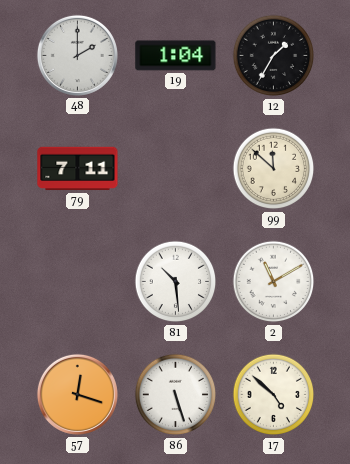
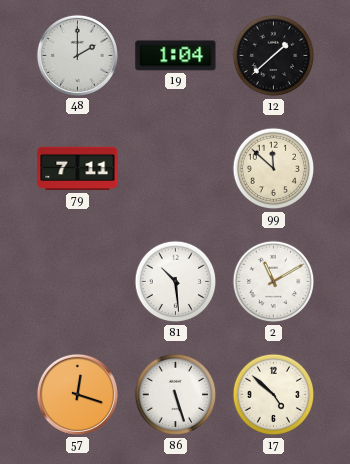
12: 1:35 -> 1:38 (274, 56)
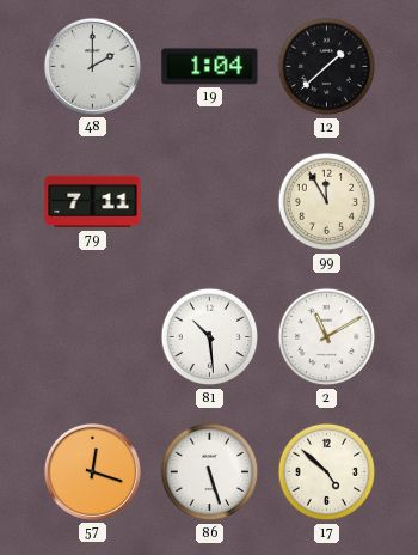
99: 11:52 -> 11:55 (327, 202)
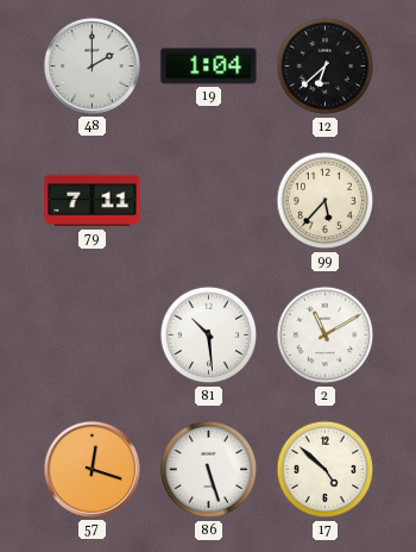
12: 1:38 -> 6:38 (326, 67)
99: 11:55 -> 5:37 (326, 201)
